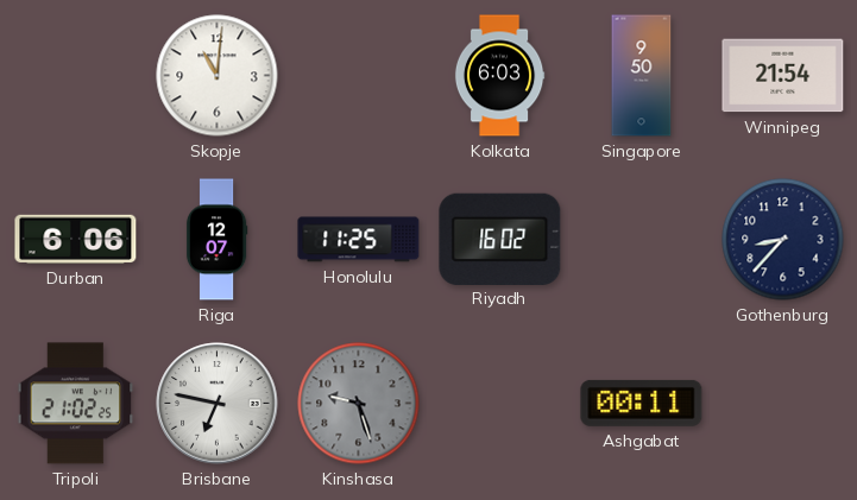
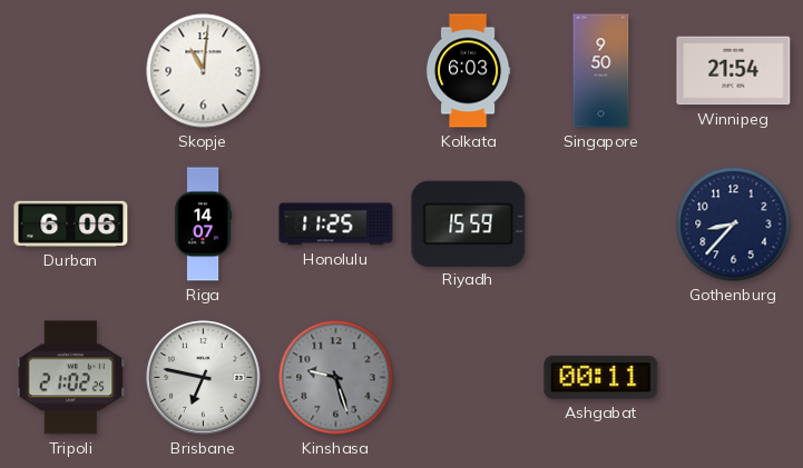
Riga: 12:07 -> 14:07 (203, 225)
Riyadh: 16:02 -> 15:59 (469, 223)
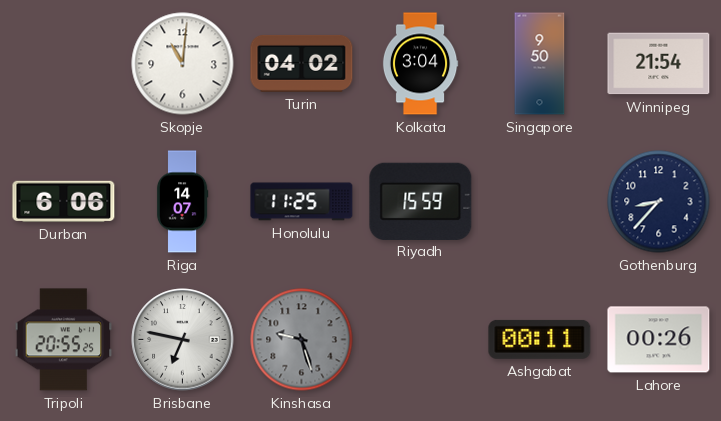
Turin: none -> 04:02 (302, 63)
Kolkata: 6:03 -> 3:04 (420, 64)
Tripoli: 21:02 -> 20:55 (64, 340)
Lahore: none -> 00:26 (659, 340)
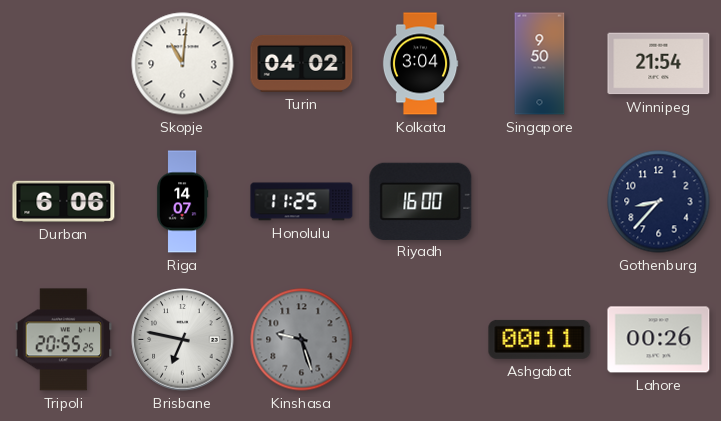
Riyadh: 15:59 -> 16:00 (421, 201)
